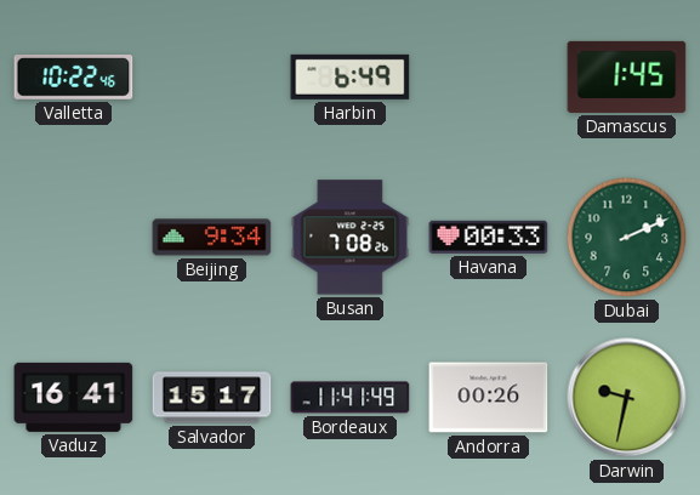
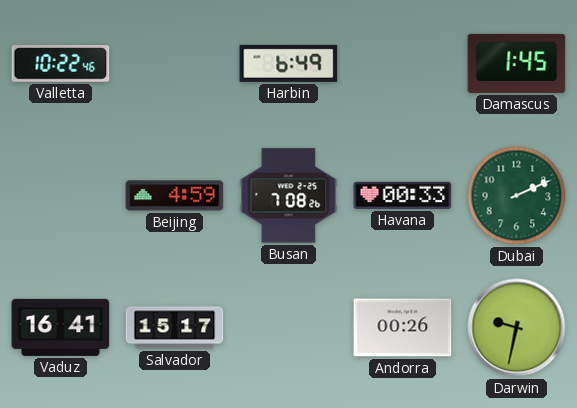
Beijing: 9:34 -> 4:59 (175, 196)
Bordeaux: 11:41 -> none (351, 398)
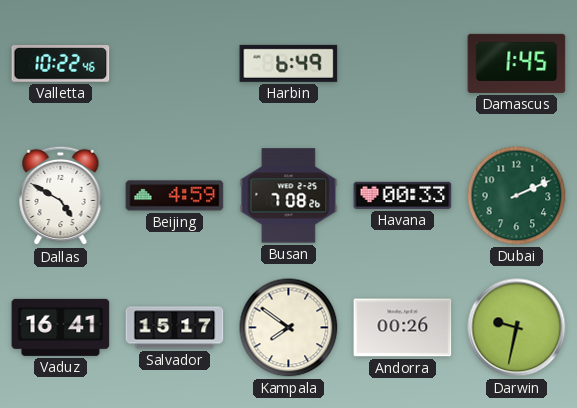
Dallas: none -> 4:50 (61, 196)
Kampala: none -> 7:51 (289, 328)
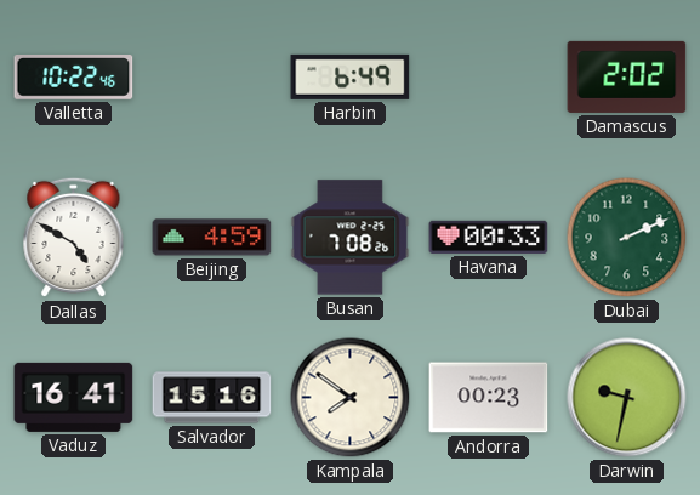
Damascus: 1:45 -> 2:02 (627, 76)
Salvador: 15:17 -> 15:16 (212, 398)
Andorra: 00:26 -> 00:23 (489, 398)
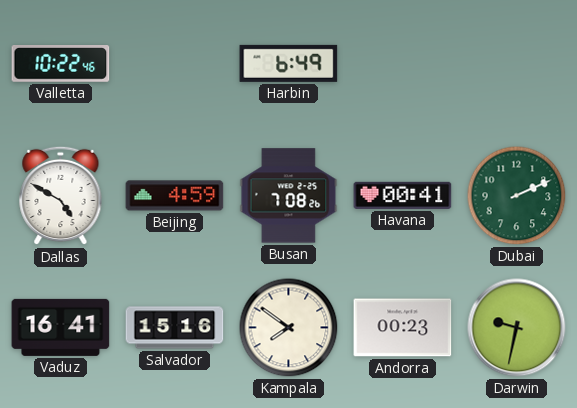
Damascus: 2:02 -> none (627, 76)
Havana: 00:33 -> 00:41 (403, 195)
